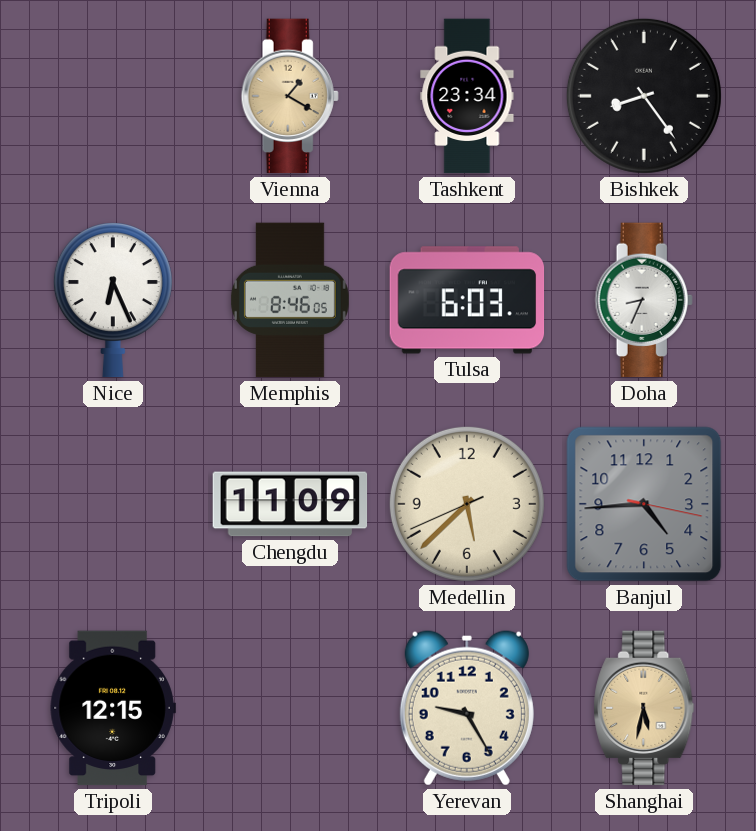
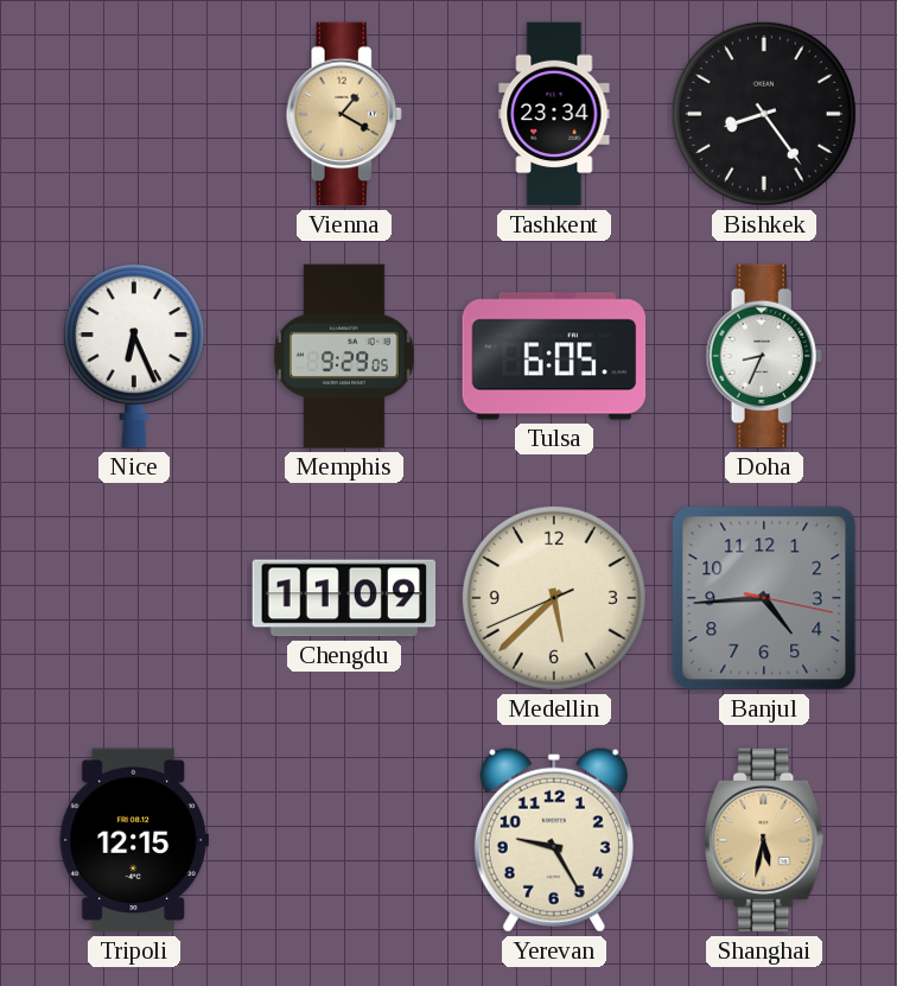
Memphis: 8:46 -> 9:29 (344, 356)
Tulsa: 6:03 -> 6:05 (554, 356)
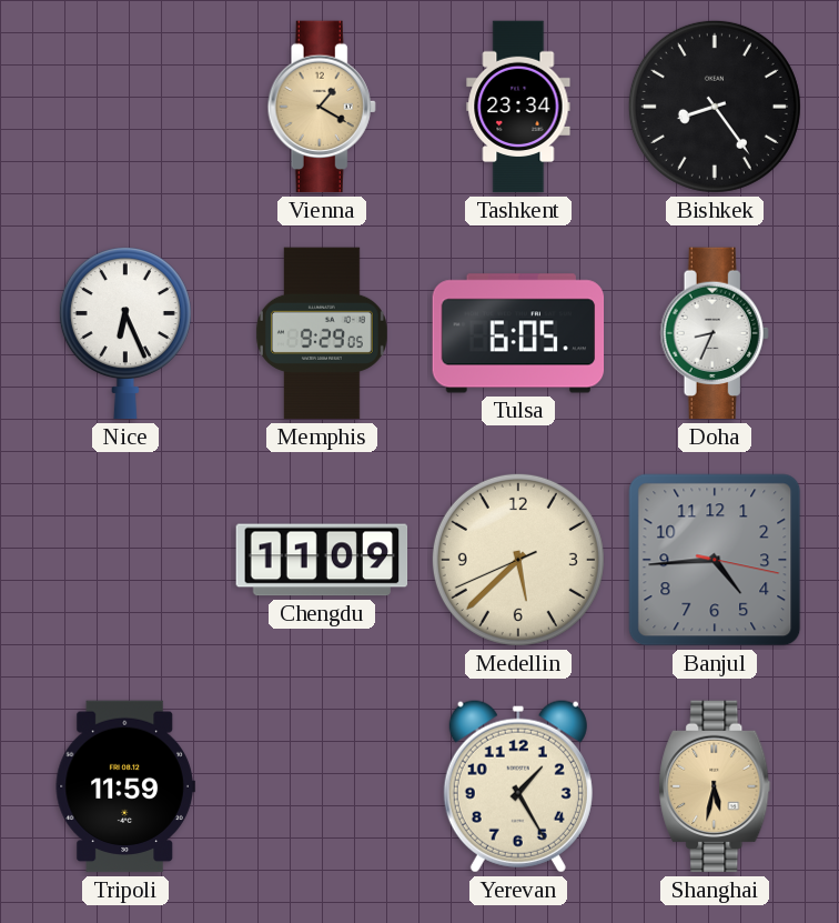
Tripoli: 12:15 -> 11:59 (125, 786)
Yerevan: 9:25 -> 1:25 (518, 786)
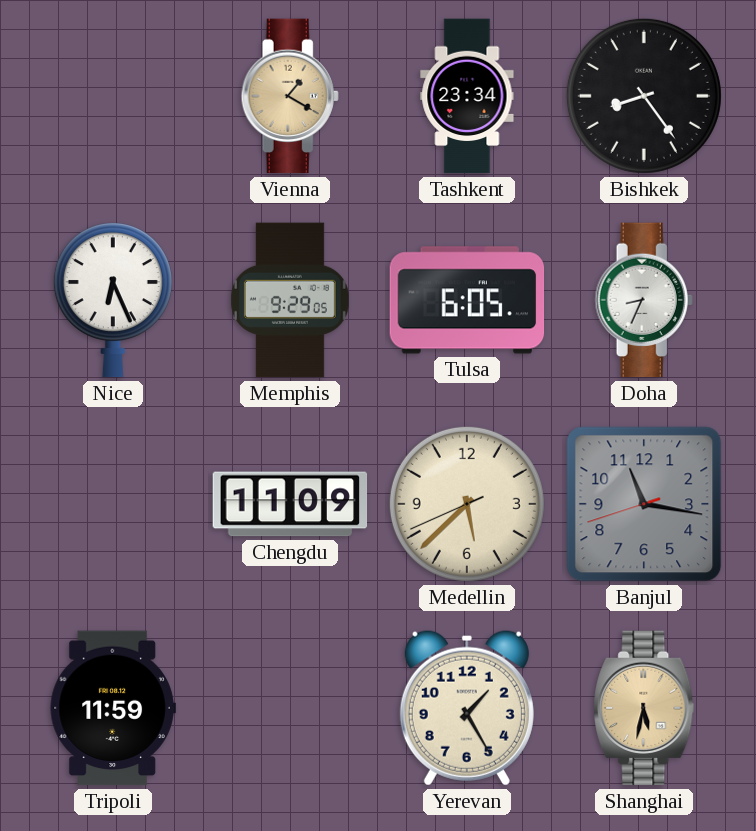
Banjul: 4:44 -> 11:16 (644, 504)
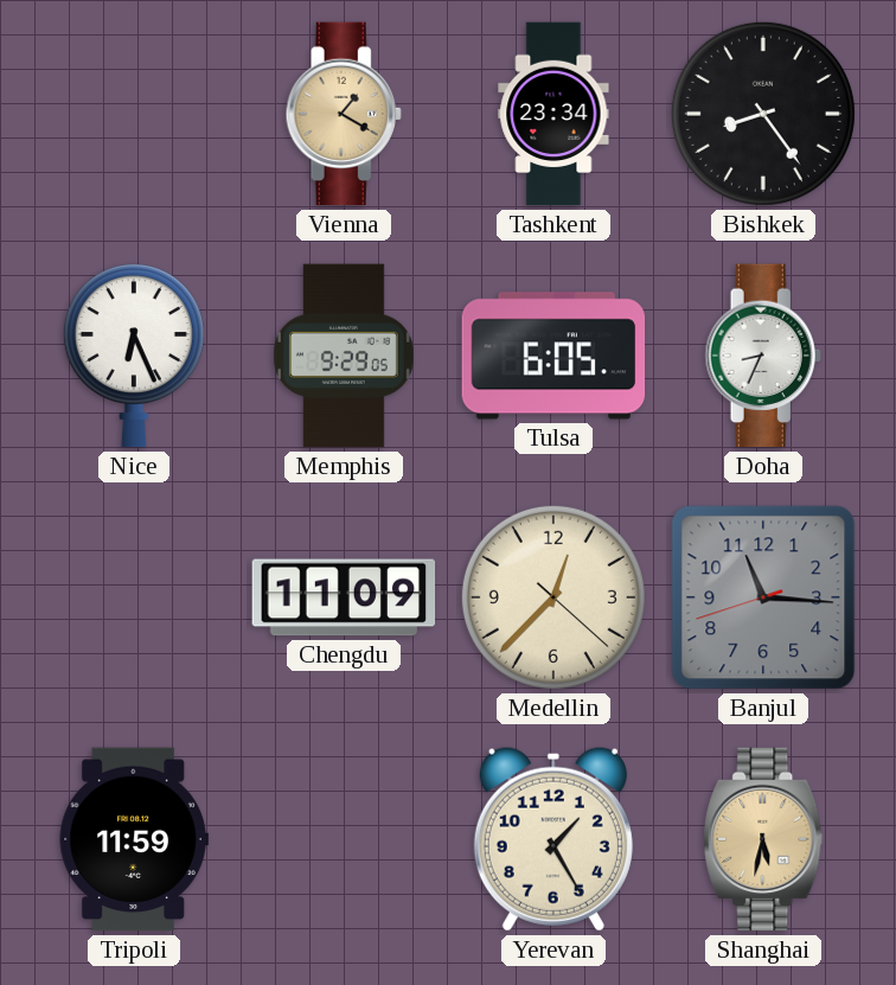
Medellin: 5:37 -> 12:37 (553, 597)
Banjul: 11:16 -> 11:15 (763, 597)
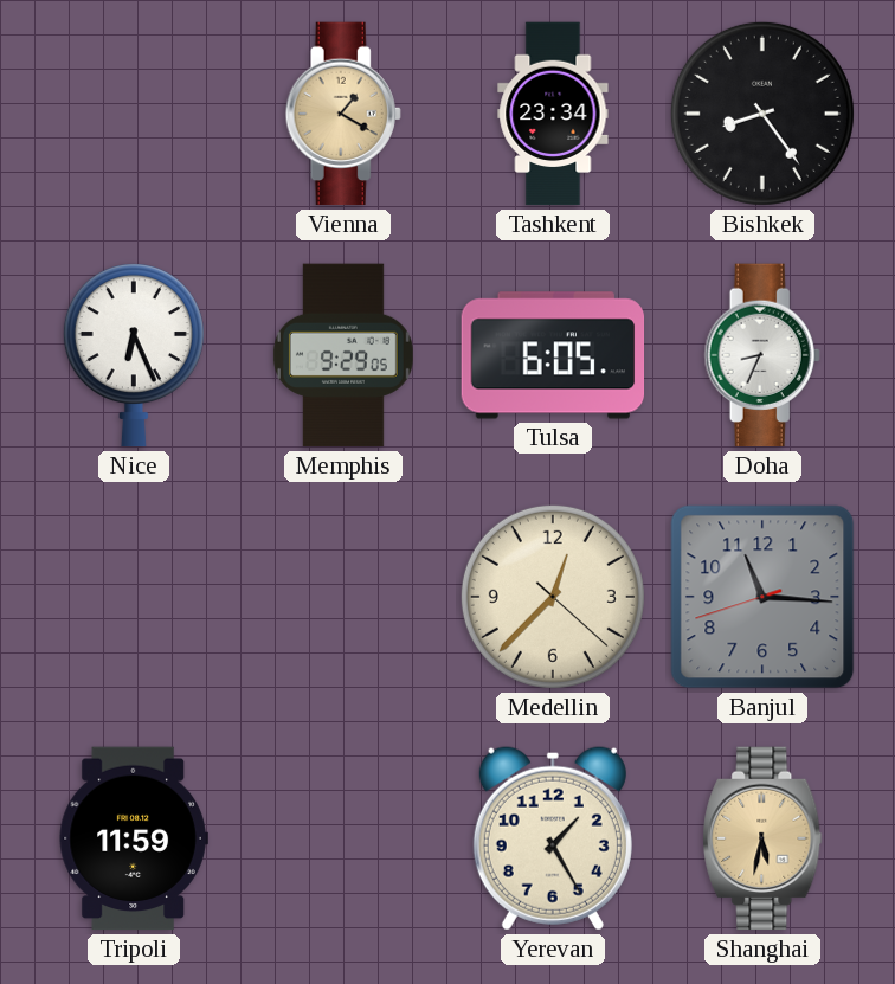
Chengdu: 11:09 -> none (344, 597)
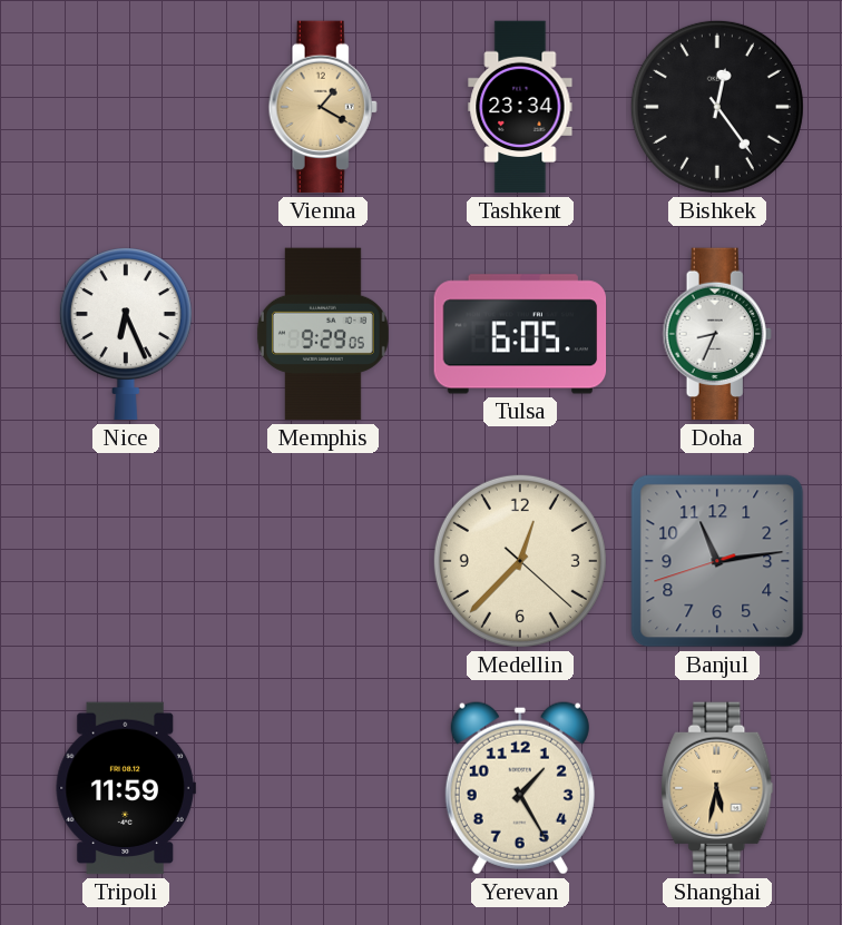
Bishkek: 8:24 -> 12:24 (717, 107)
Banjul: 11:15 -> 11:13 (717, 561)
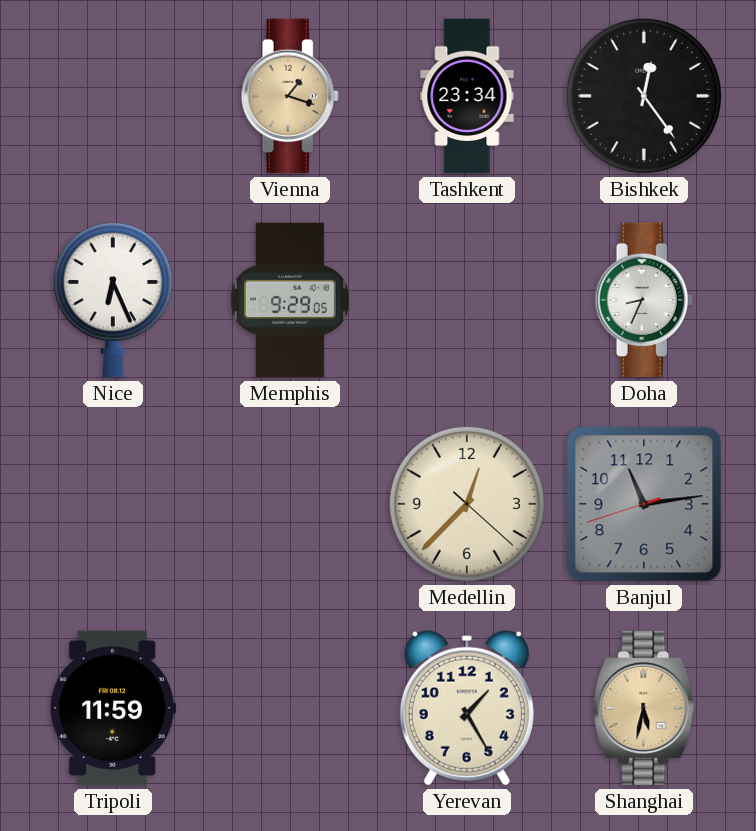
Vienna: 1:20 -> 1:18 (290, 96)
Tulsa: 6:05 -> none (520, 334)
